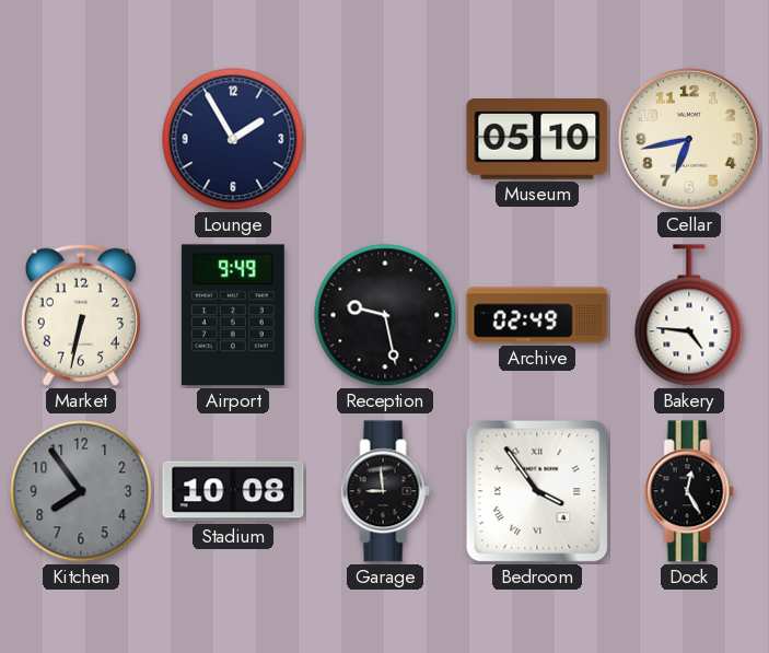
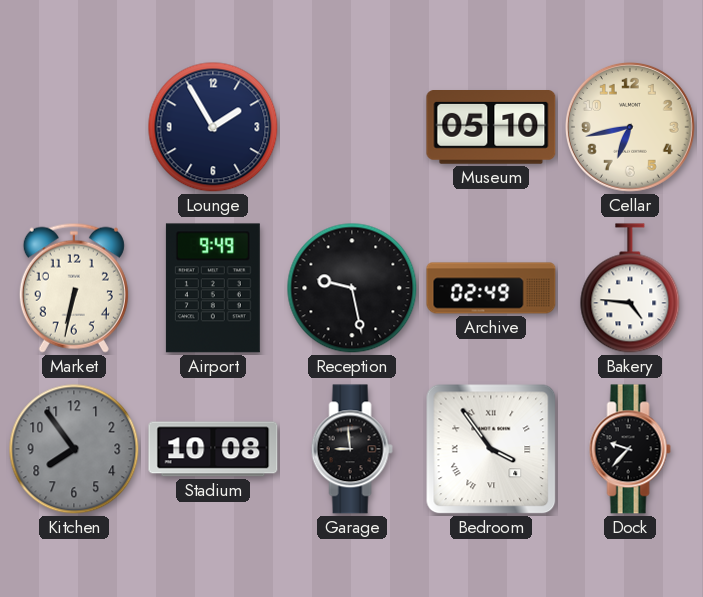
Dock: 12:25 -> 9:37 (630, 449)
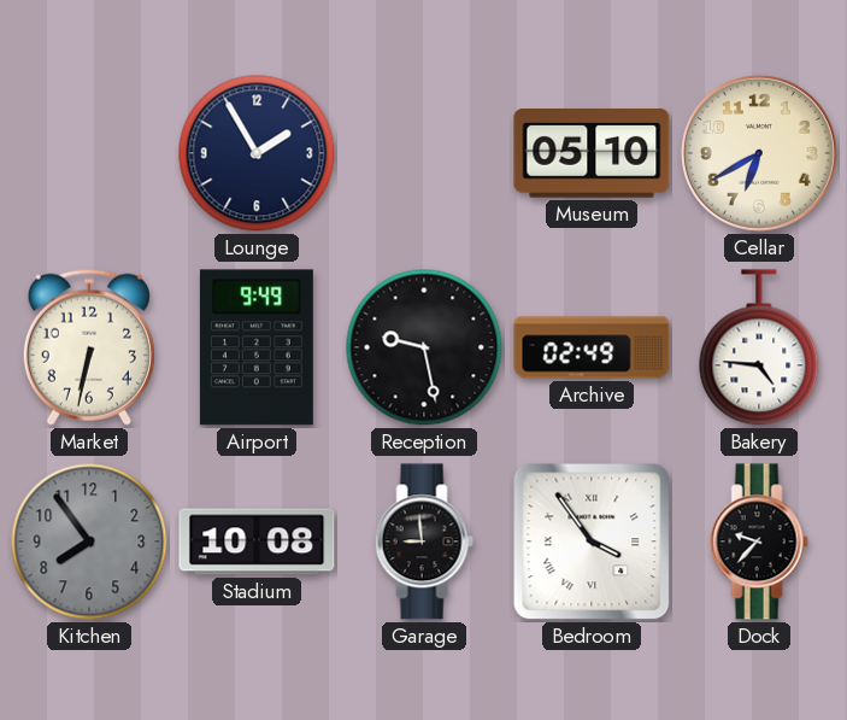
Cellar: 6:43 -> 6:40 (759, 153)
